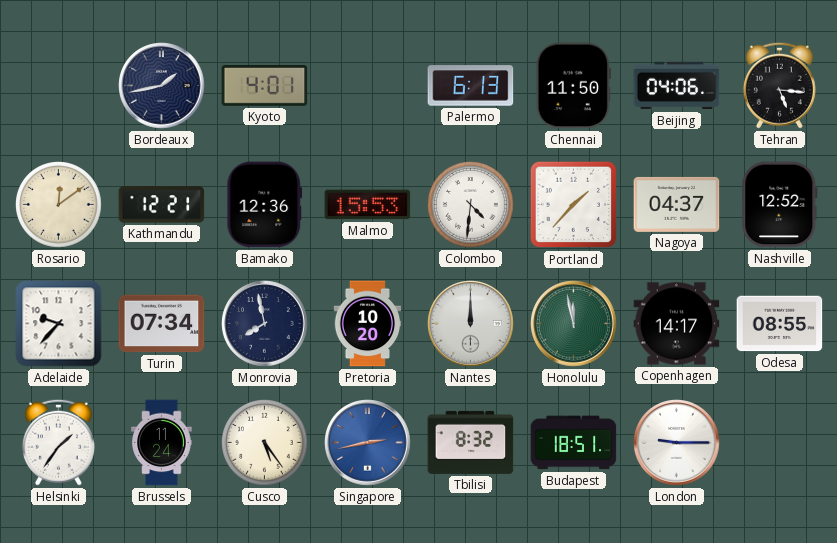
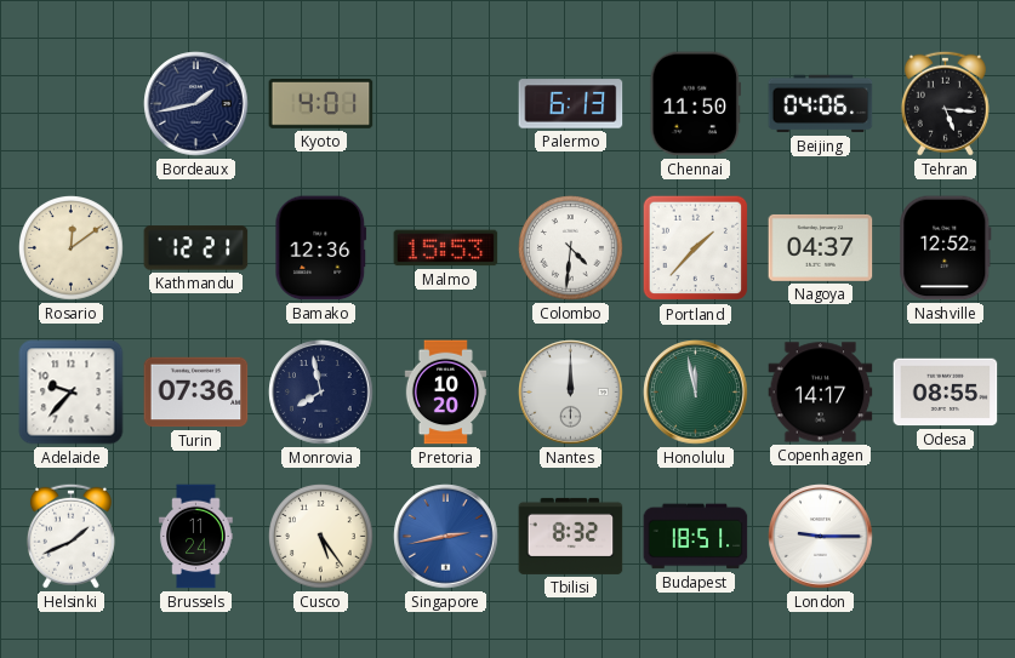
Turin: 07:34 -> 07:36 (196, 393)
Helsinki: 1:36 -> 1:41 (70, 536)
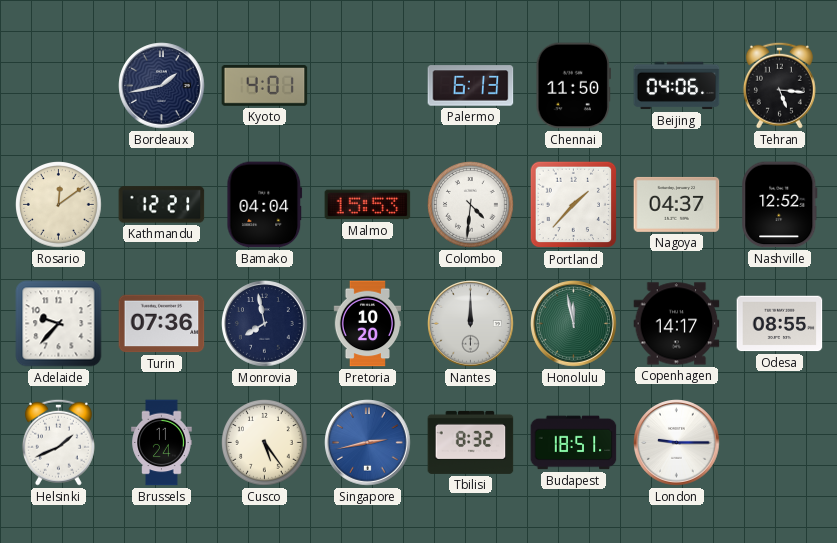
Bamako: 12:36 -> 04:04 (265, 205)
